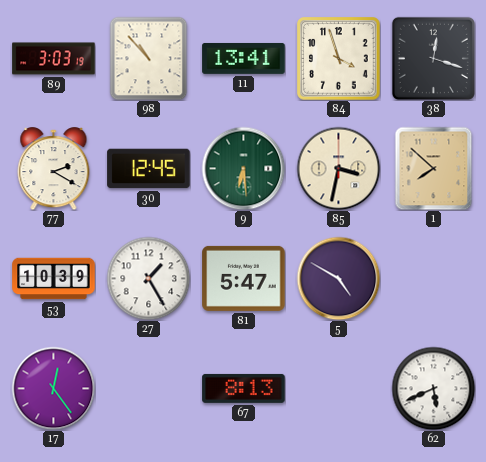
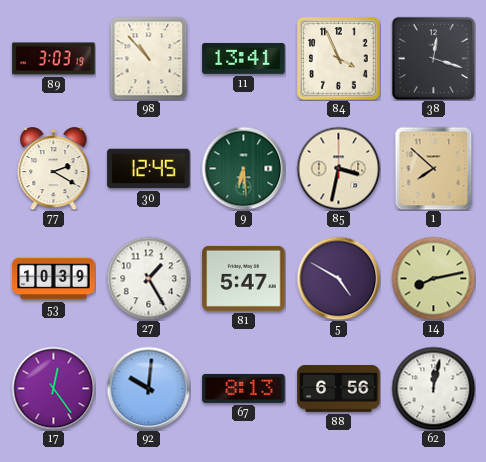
84: 3:57 -> 3:56 (339, 59)
14: none -> 8:13 (433, 278)
92: none -> 10:01 (148, 388)
88: none -> 6:56 (339, 389)
62: 5:41 -> 12:02 (433, 388)
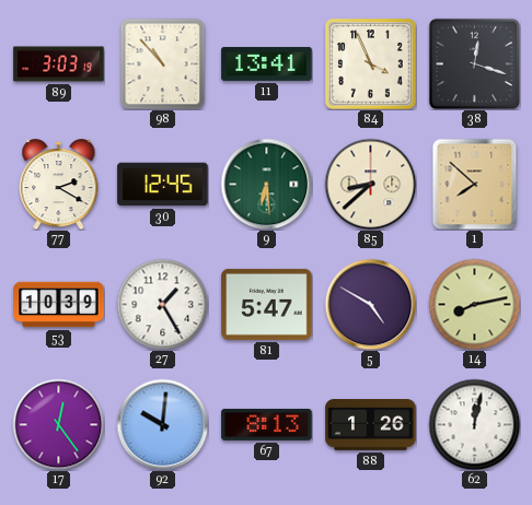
85: 3:32 -> 8:38 (370, 184)
88: 6:56 -> 1:26 (371, 425)
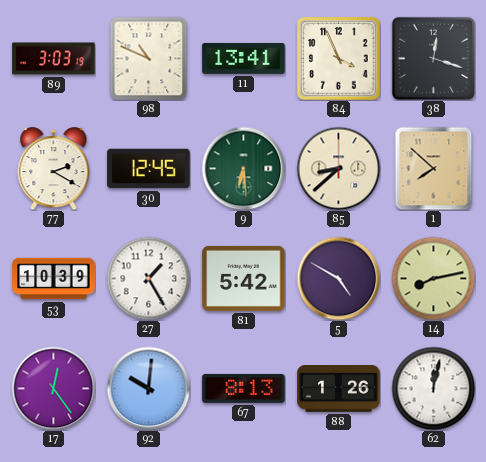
98: 10:53 -> 10:49 (149, 58)
81: 5:47 -> 5:42 (244, 278)
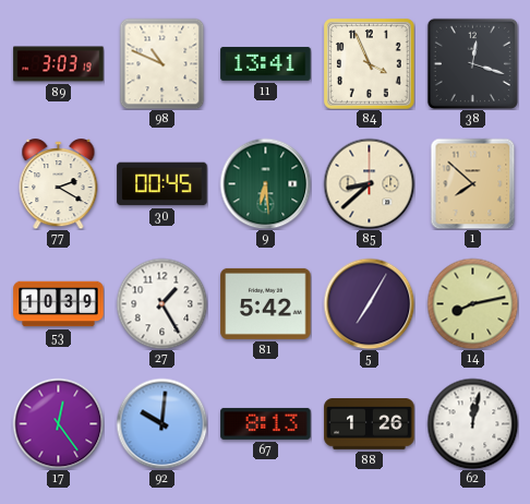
30: 12:45 -> 00:45 (162, 184)
5: 4:50 -> 7:05 (369, 303)
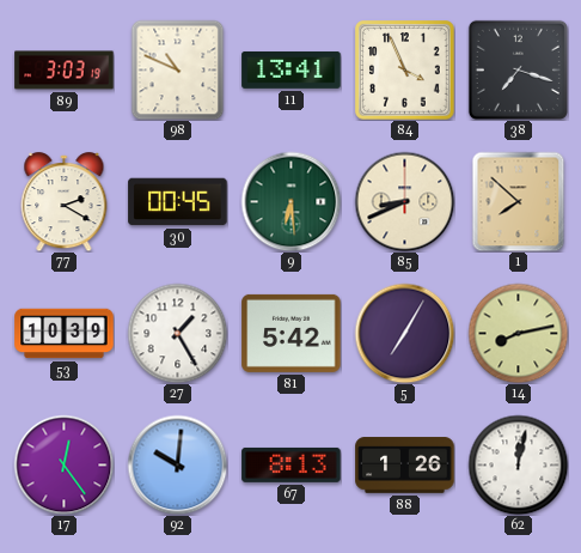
38: 12:18 -> 7:18 (518, 69)
85: 8:38 -> 8:41 (404, 201)
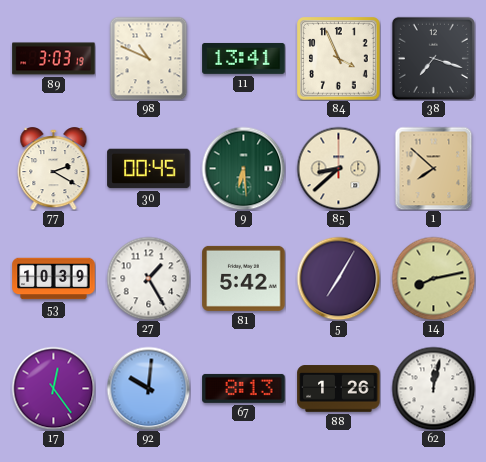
85: 8:41 -> 8:38 (338, 168)
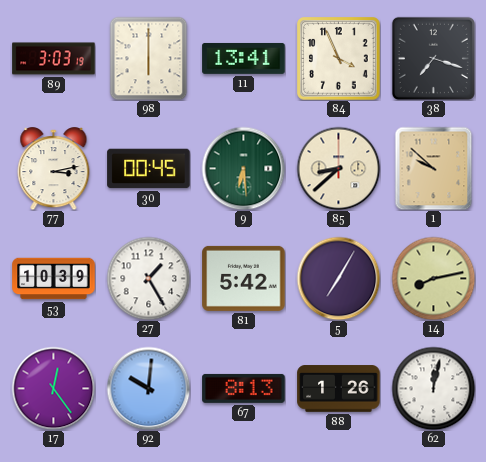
98: 10:49 -> 6:00 (149, 58)
77: 2:20 -> 3:13 (54, 169)
1: 7:52 -> 9:52 (434, 168)
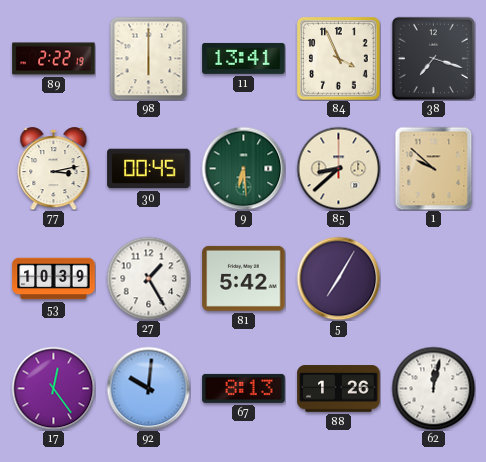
89: 3:03 -> 2:22 (54, 59)
14: 8:13 -> none (433, 278)
